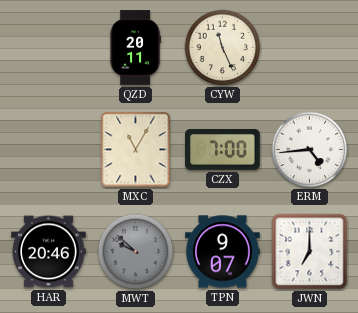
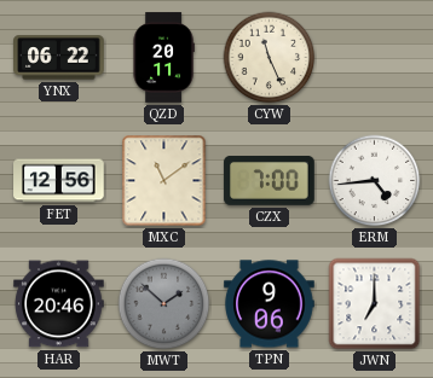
YNX: none -> 06:22 (59, 58)
FET: none -> 12:56 (59, 181)
MXC: 11:05 -> 11:09 (164, 181)
MWT: 9:52 -> 1:52 (164, 304)
TPN: 9:07 -> 9:06 (270, 304)
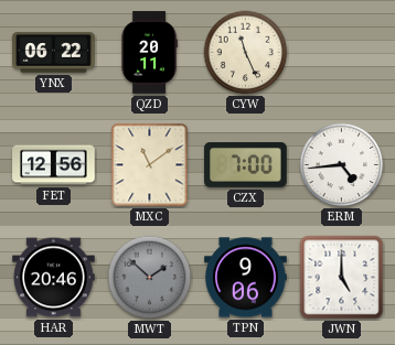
JWN: 7:00 -> 5:00 (342, 278)
